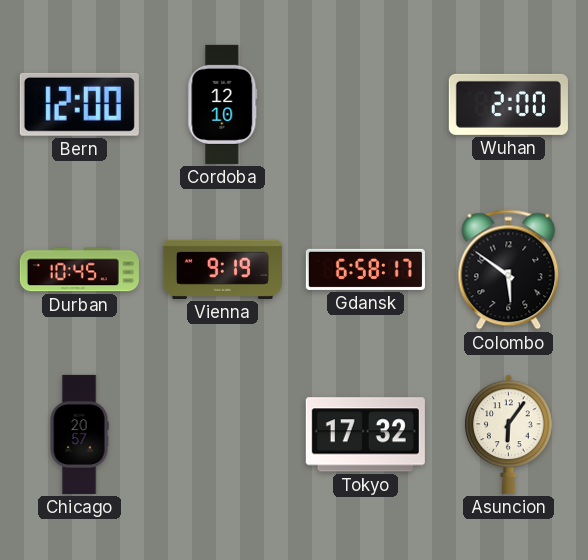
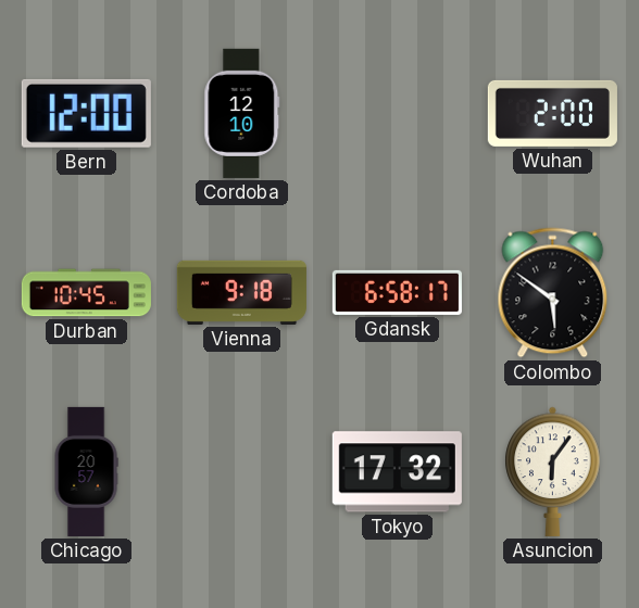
Vienna: 9:19 -> 9:18 (241, 292)
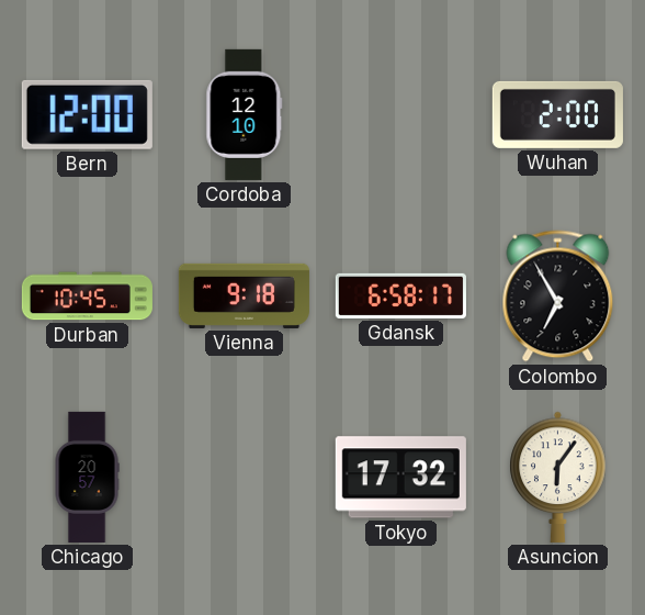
Colombo: 5:51 -> 6:55 (558, 297)
